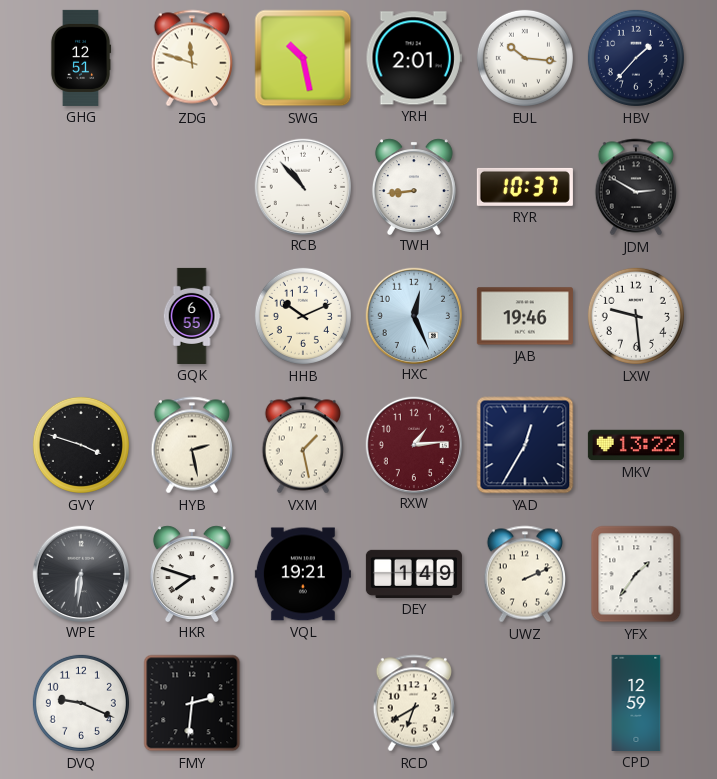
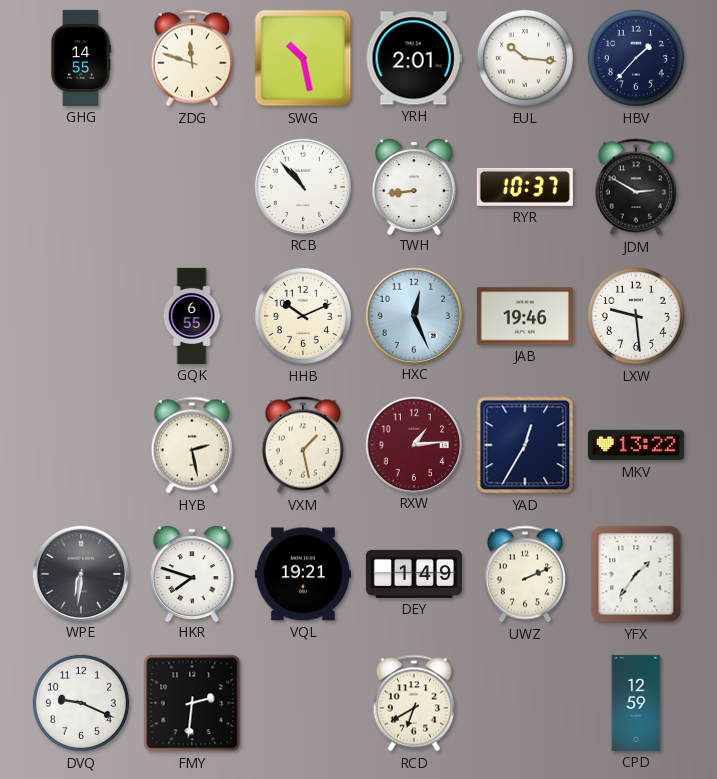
GHG: 12:51 -> 14:55 (81, 58)
GVY: 3:48 -> none (81, 445)
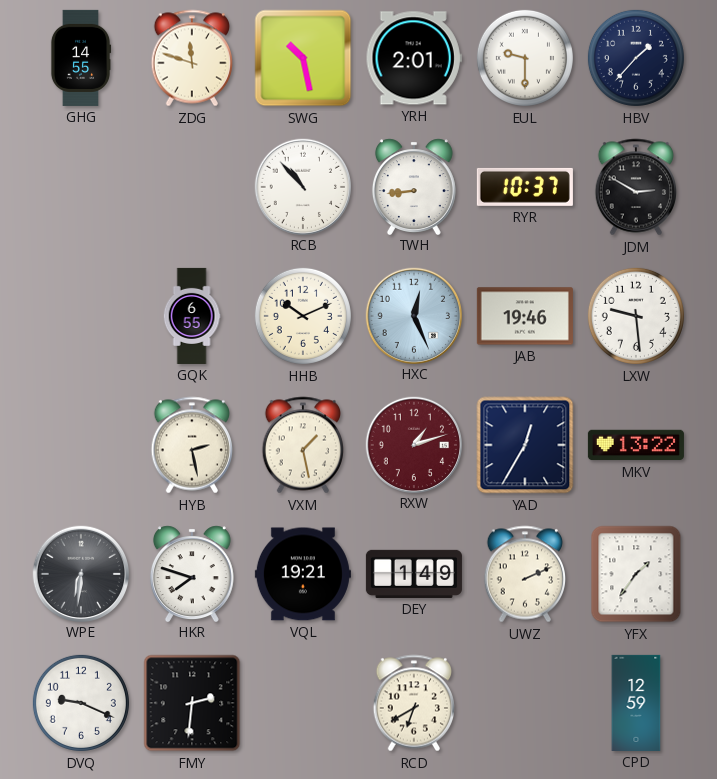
EUL: 10:16 -> 9:30 (525, 58)
RXW: 1:14 -> 1:12 (413, 444)
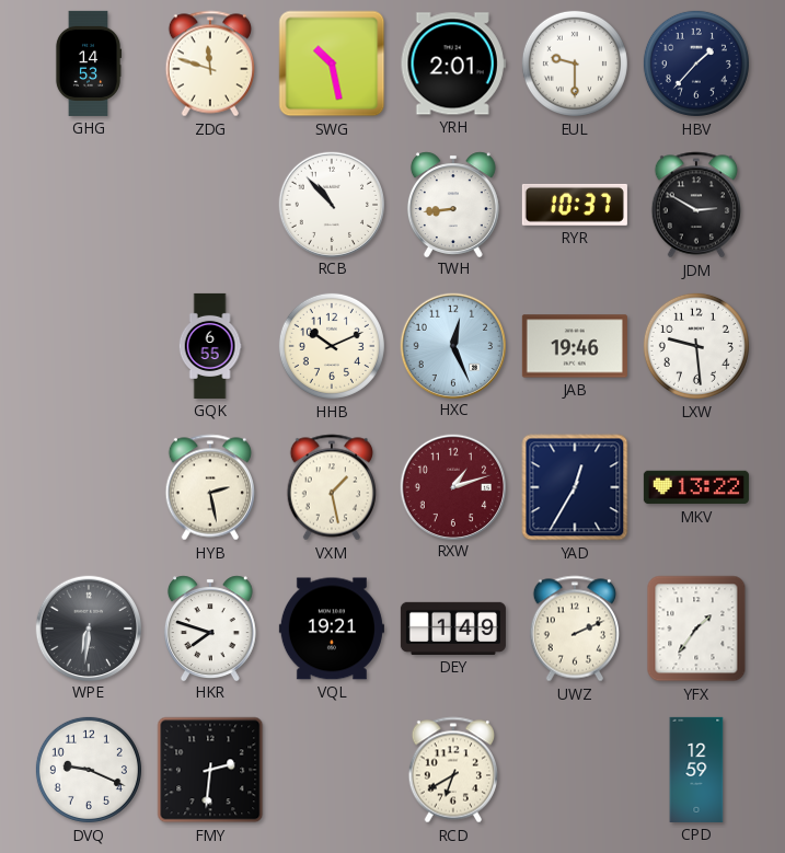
GHG: 14:55 -> 14:53 (89, 64)
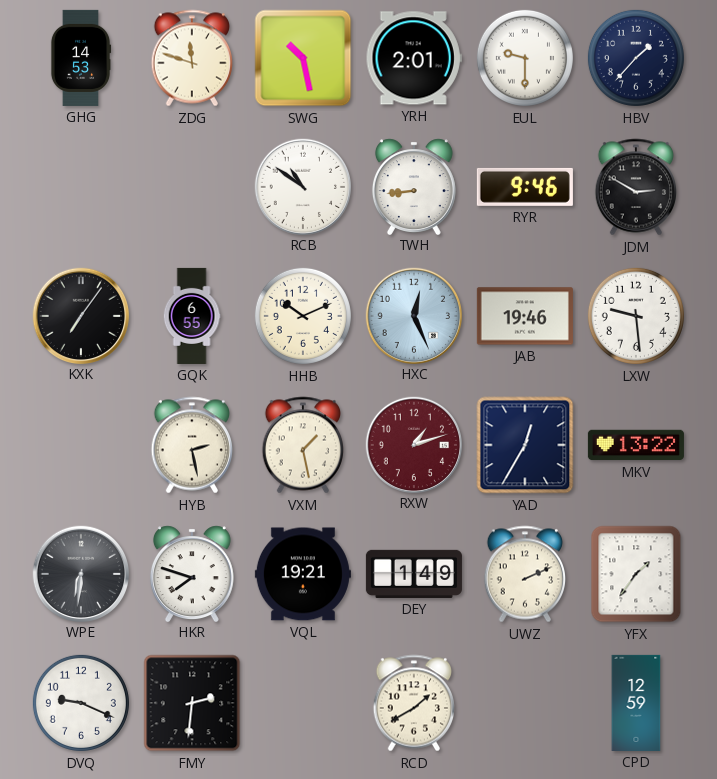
RCB: 10:53 -> 10:51 (302, 186)
RYR: 10:37 -> 9:46 (525, 187)
KXK: none -> 7:06 (80, 315)
RCD: 6:40 -> 1:40 (413, 703)
